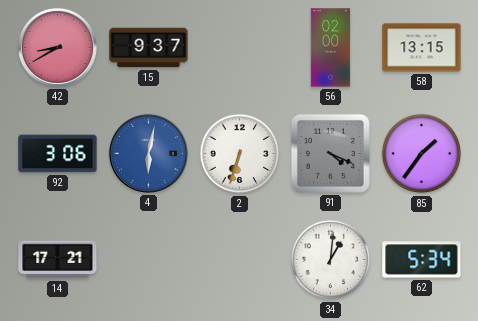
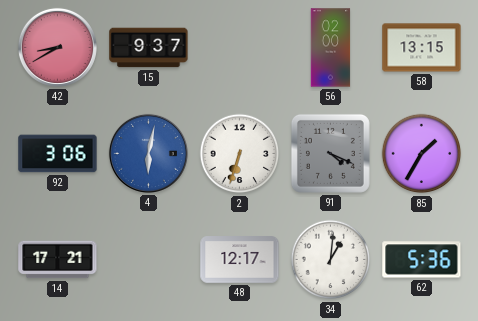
85: 1:36 -> 1:35 (422, 154)
48: none -> 12:17 (240, 260)
62: 5:34 -> 5:36 (422, 260)
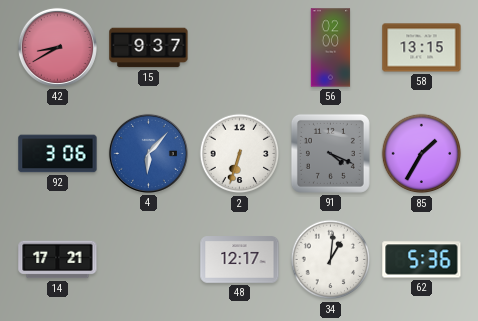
4: 6:02 -> 6:07 (148, 153)
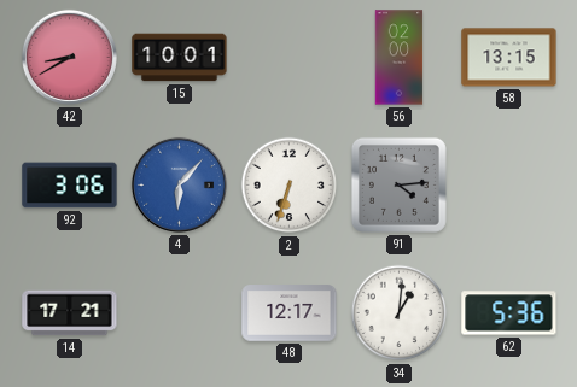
15: 9:37 -> 10:01 (180, 58)
91: 4:19 -> 4:14 (398, 184)
85: 1:35 -> none (422, 154)
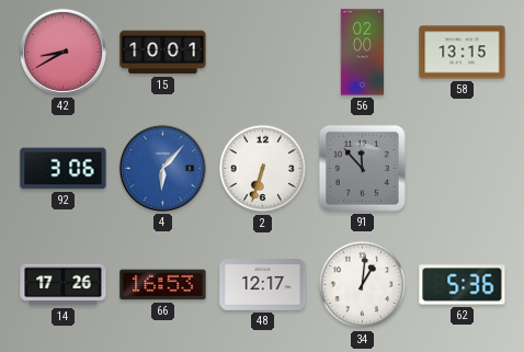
91: 4:14 -> 11:53 (362, 168)
14: 17:21 -> 17:26 (64, 285)
66: none -> 16:53 (163, 285)
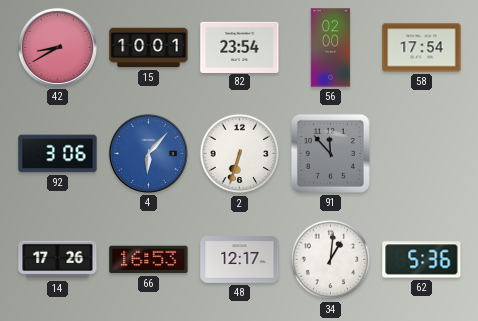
82: none -> 23:54 (240, 47)
58: 13:15 -> 17:54 (422, 48)
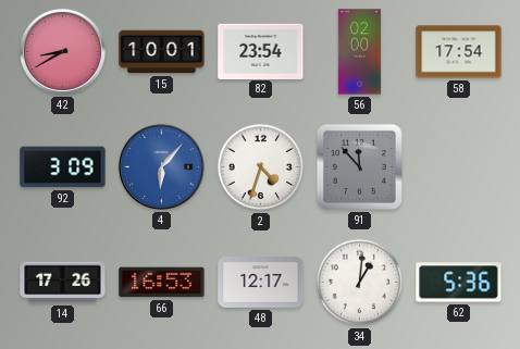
92: 3:06 -> 3:09 (63, 167)
2: 6:33 -> 4:33 (261, 167)
